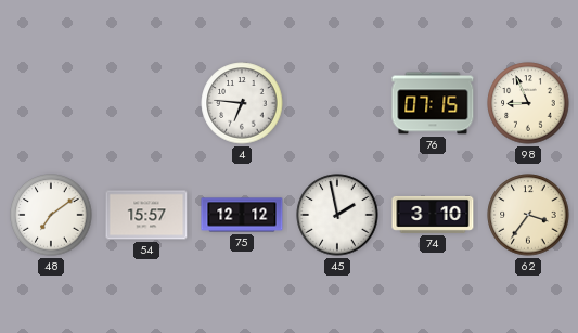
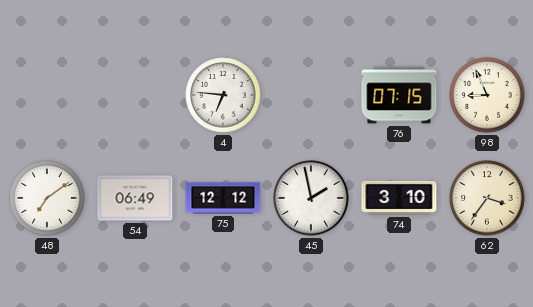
54: 15:57 -> 06:49 (135, 198)
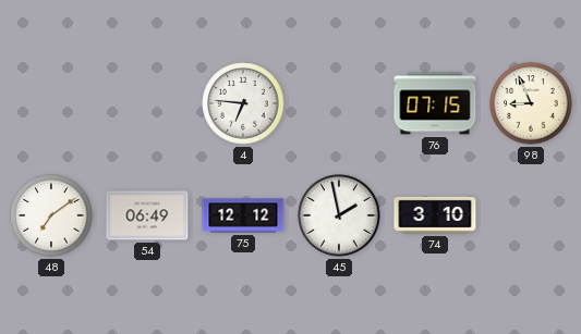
62: 3:36 -> none (487, 198)
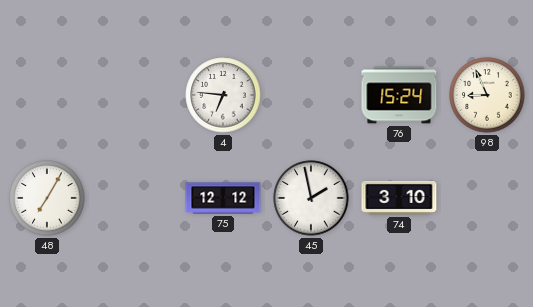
76: 07:15 -> 15:24 (399, 95)
48: 7:09 -> 7:05 (47, 198)
54: 06:49 -> none (147, 215)
